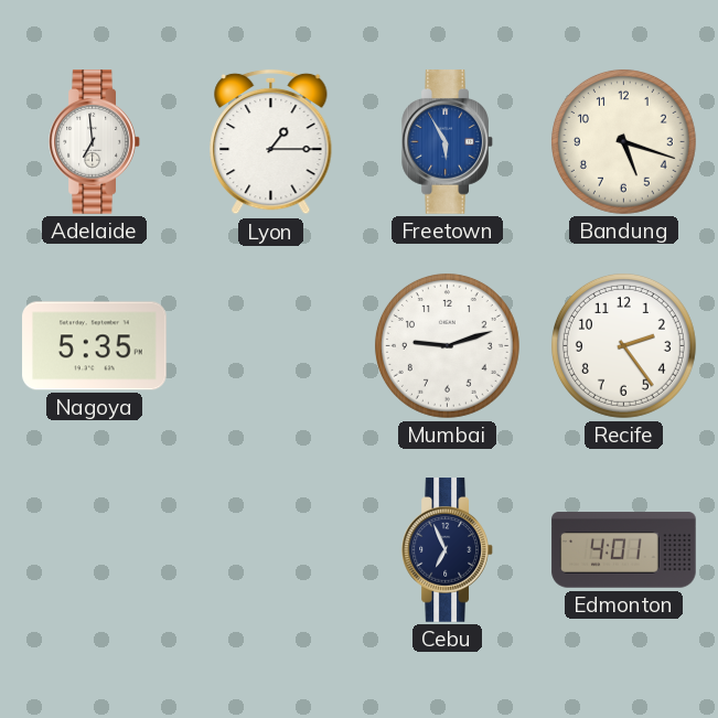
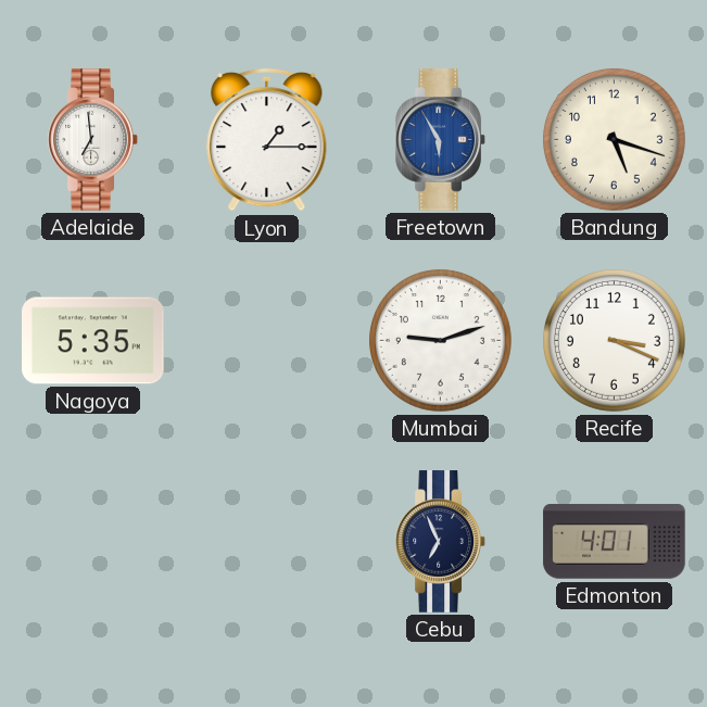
Recife: 2:24 -> 3:19 (614, 340)
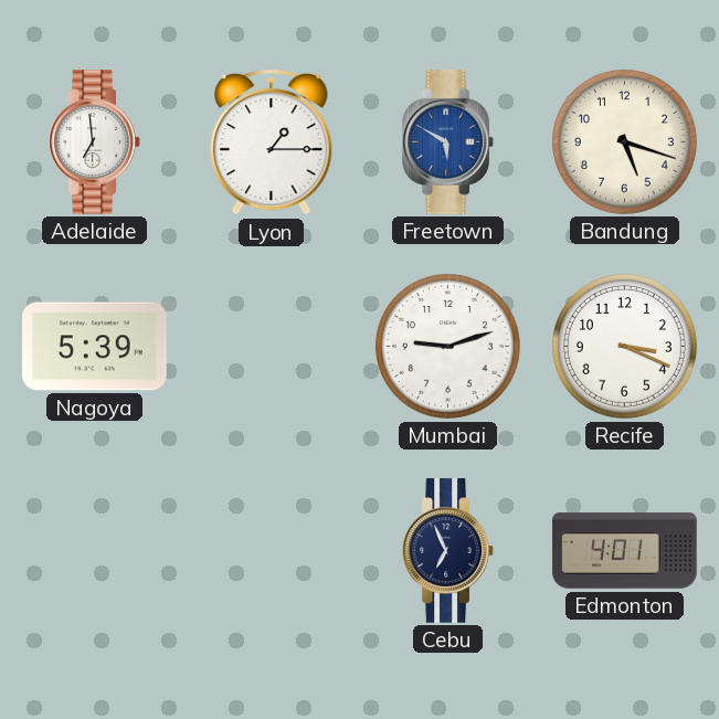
Freetown: 5:55 -> 5:50 (448, 142)
Nagoya: 5:35 -> 5:39 (95, 347)
